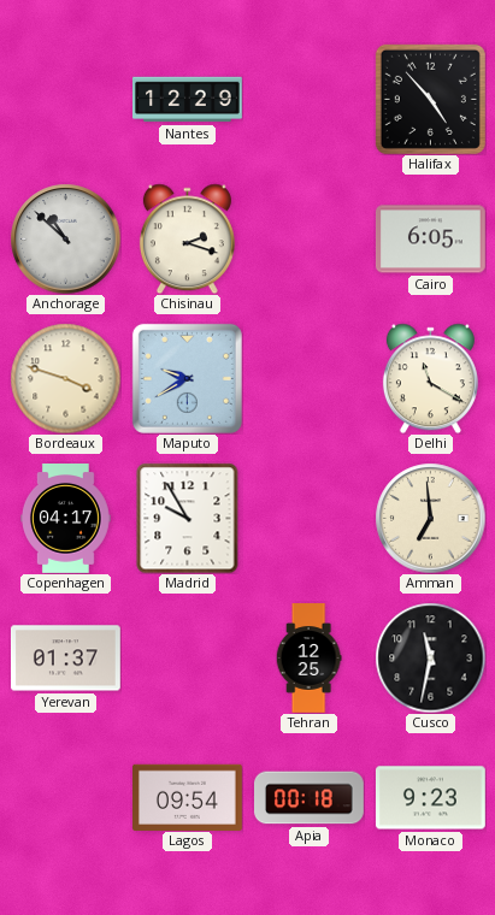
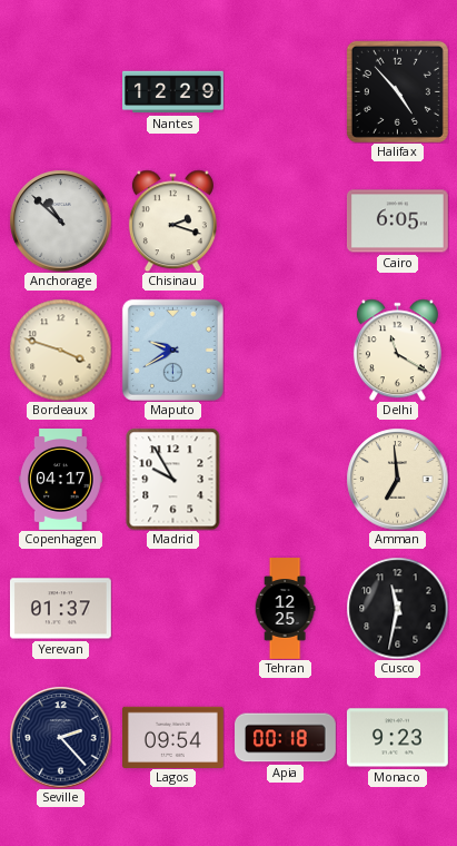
Seville: none -> 2:23 (60, 737)
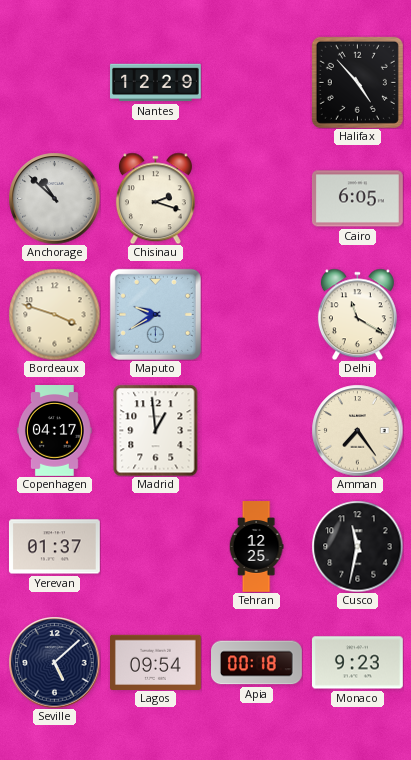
Madrid: 9:55 -> 12:59 (156, 430)
Amman: 6:59 -> 7:24 (357, 430)
Seville: 2:23 -> 5:08 (54, 662)
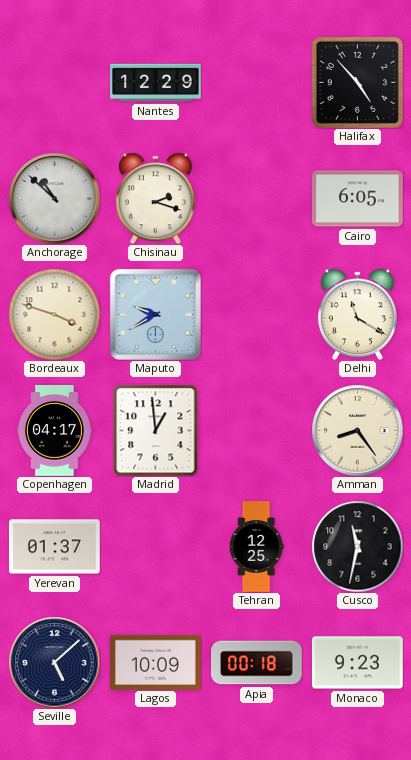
Amman: 7:24 -> 8:24 (357, 430)
Lagos: 09:54 -> 10:09 (156, 662)
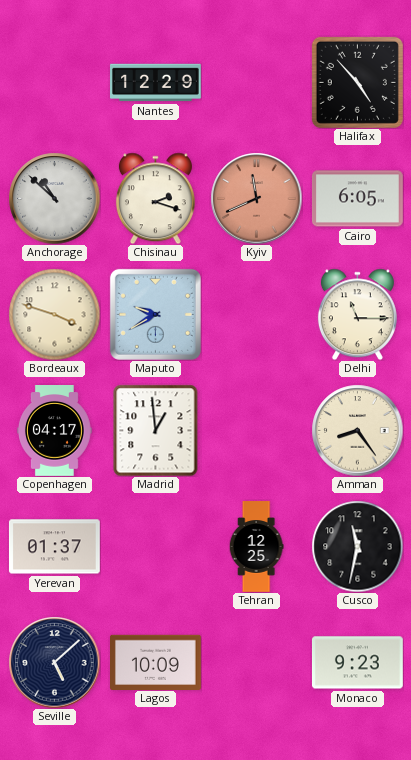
Kyiv: none -> 11:41 (256, 198)
Delhi: 11:20 -> 11:15 (357, 314)
Apia: 00:18 -> none (257, 663)
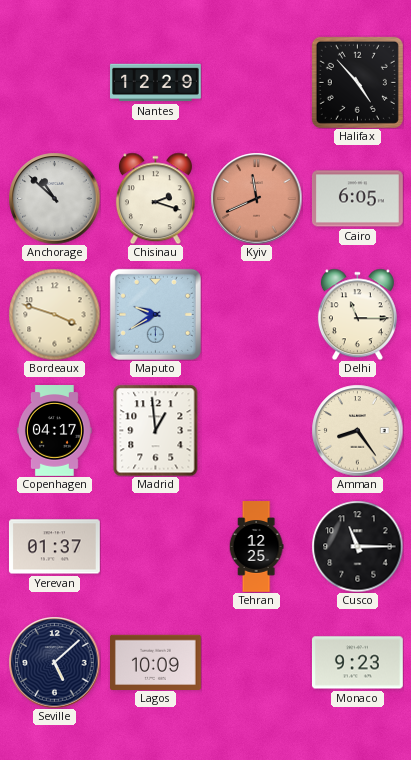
Cusco: 11:32 -> 11:15 (357, 546)
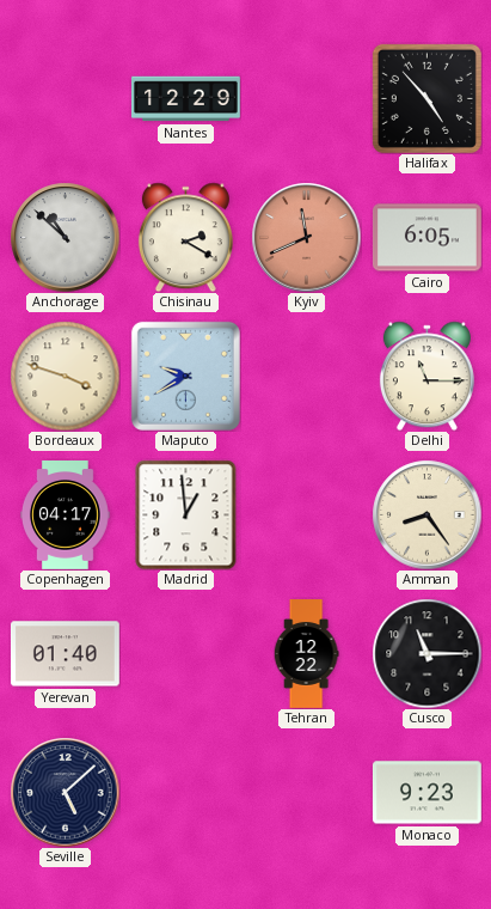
Chisinau: 2:18 -> 2:20 (185, 237)
Yerevan: 01:37 -> 01:40 (65, 654)
Tehran: 12:25 -> 12:22 (306, 654)
Lagos: 10:09 -> none (156, 662)
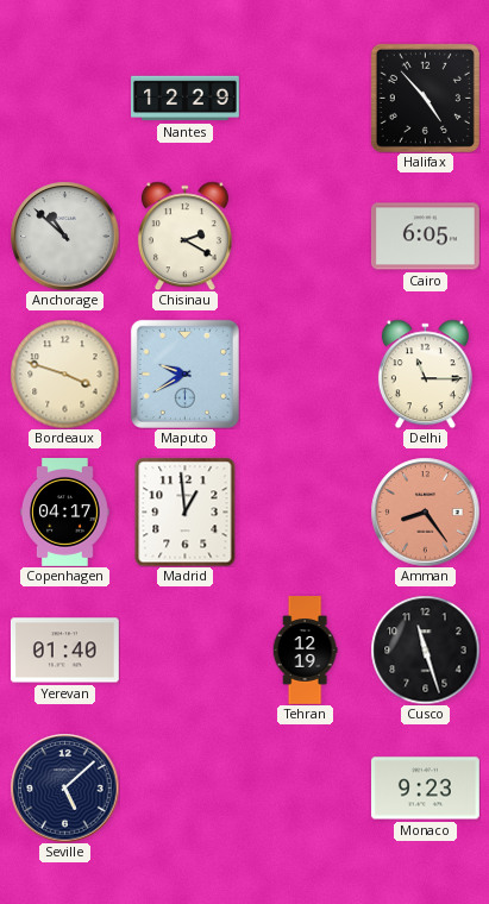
Kyiv: 11:41 -> none (306, 237)
Amman dial: cream -> salmon (425, 511)
Tehran: 12:22 -> 12:19 (305, 651)
Cusco: 11:15 -> 11:27 (425, 649)
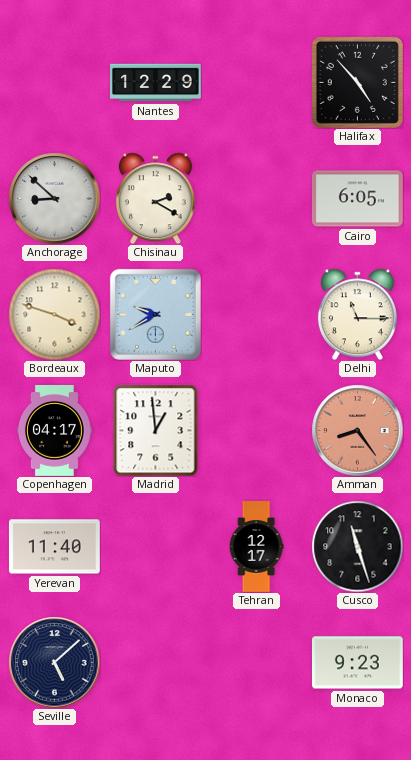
Anchorage: 10:52 -> 8:52 (54, 198)
Yerevan: 01:40 -> 11:40 (54, 547)
Tehran: 12:19 -> 12:17 (256, 547)
